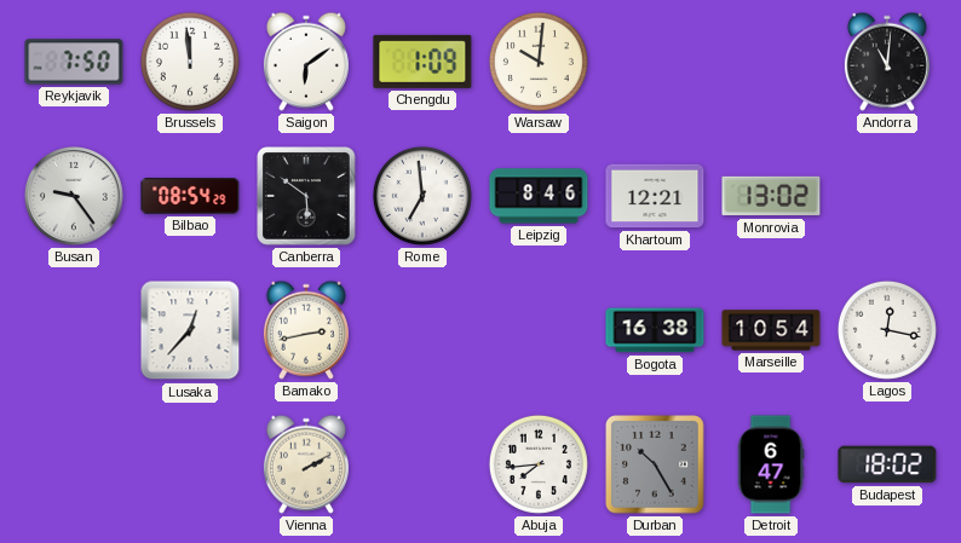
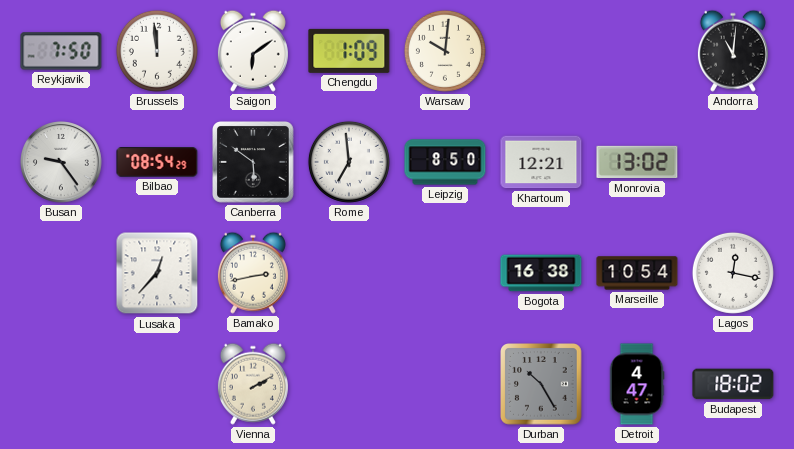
Leipzig: 8:46 -> 8:50 (445, 162)
Abuja: 7:44 -> none (539, 464)
Detroit: 6:47 -> 4:47 (637, 384)
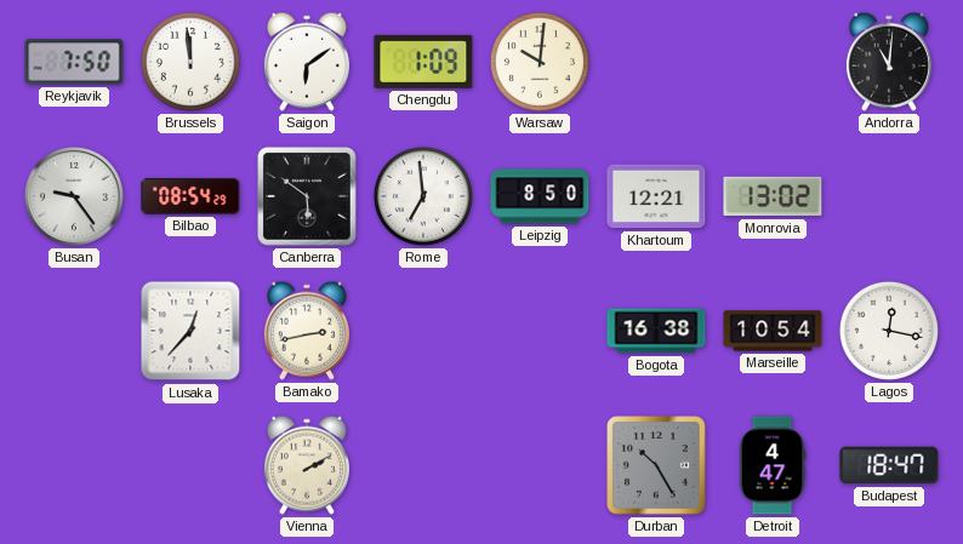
Budapest: 18:02 -> 18:47 (889, 465)
